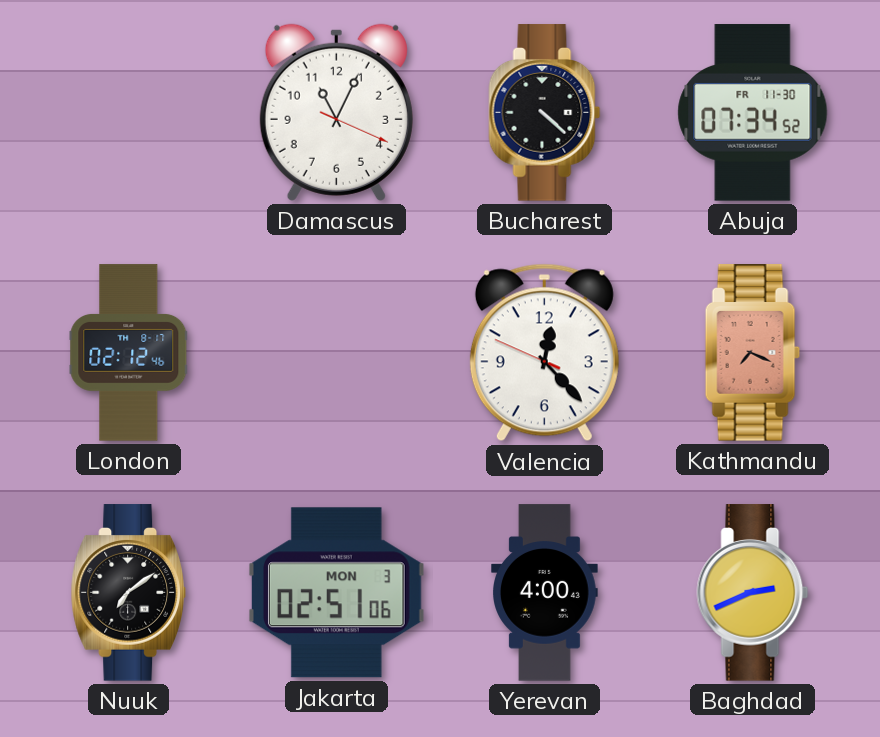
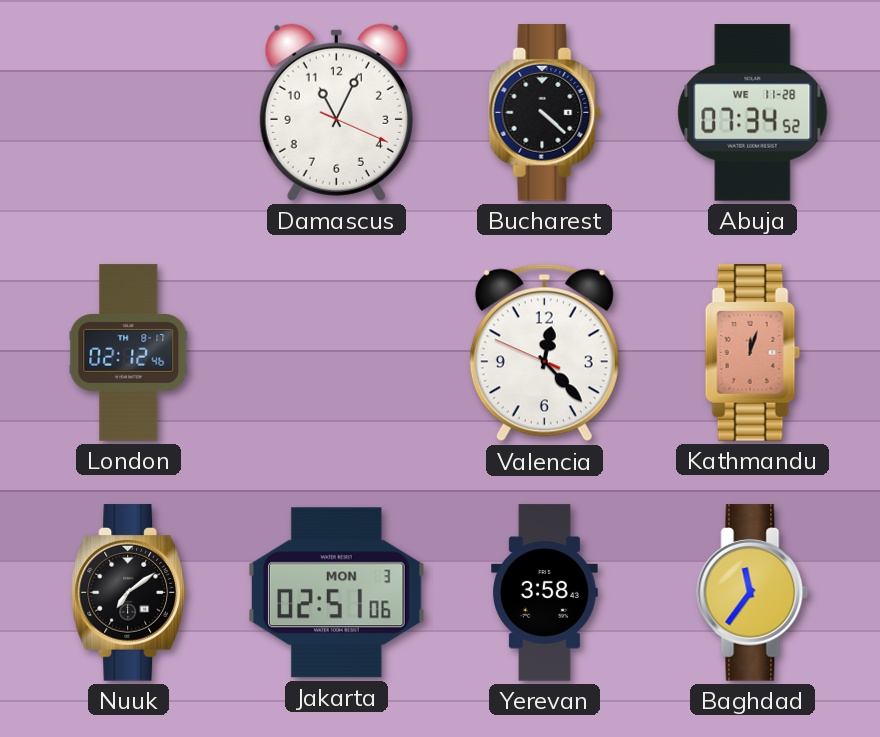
Abuja date: FR 11-30 -> WE 11-28 (753, 113)
Kathmandu: 7:19 -> 12:03 (752, 353)
Yerevan: 4:00 -> 3:58 (545, 593)
Baghdad: 2:41 -> 11:36 (753, 593)
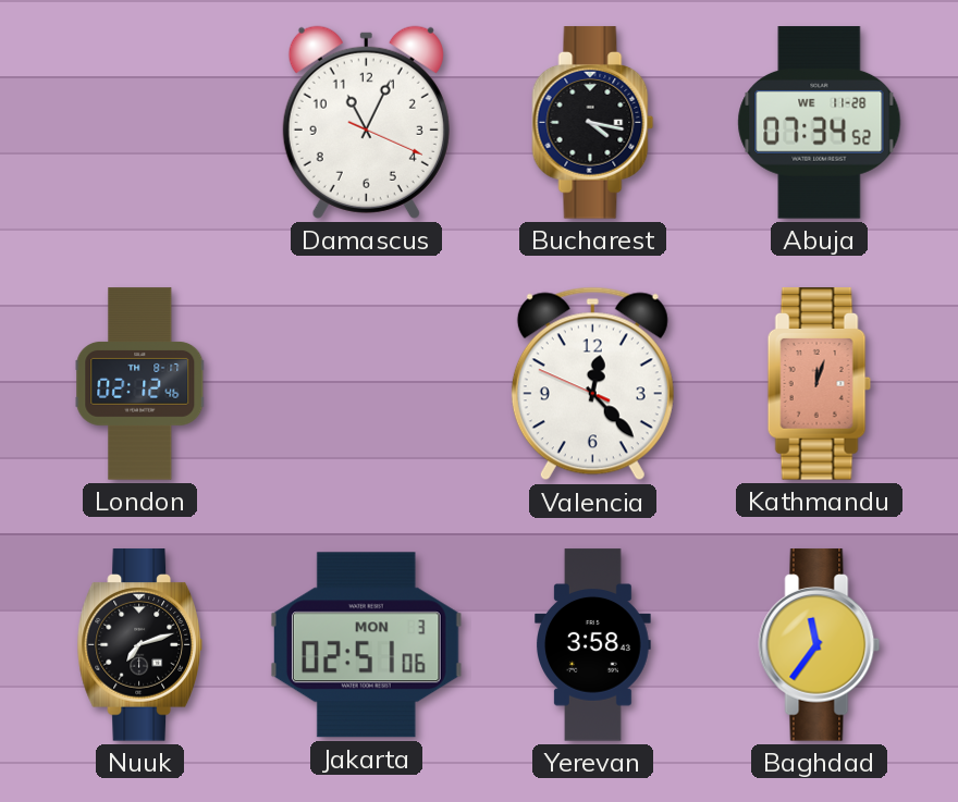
Bucharest: 4:22 -> 4:17 (593, 123)
Nuuk: 7:09 -> 7:12 (139, 645)
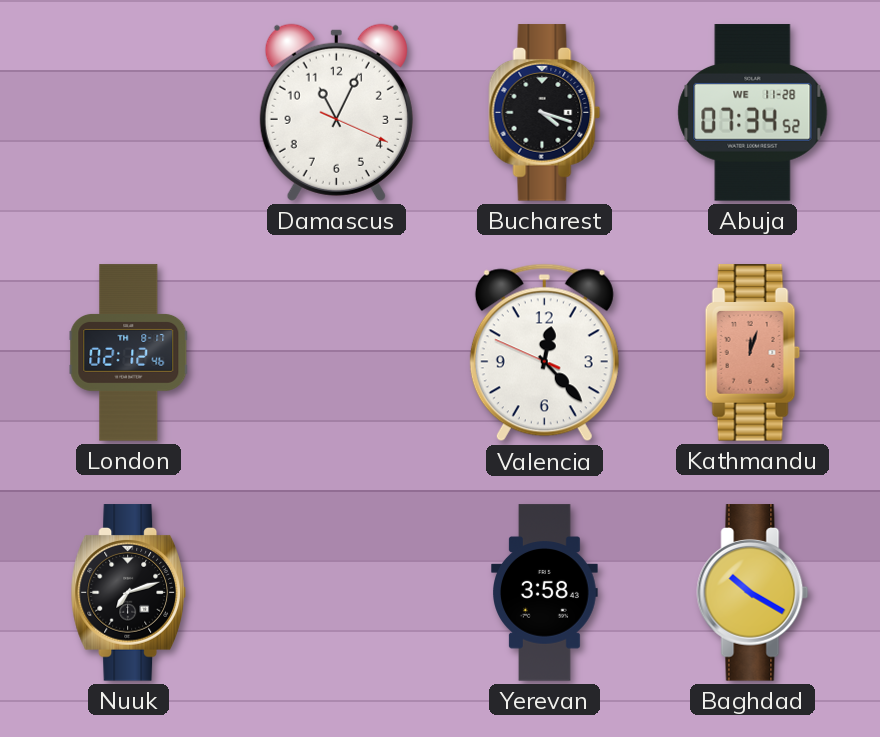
Bucharest: 4:17 -> 4:18 (545, 113)
Jakarta: 02:51 -> none (366, 645)
Baghdad: 11:36 -> 10:20 (753, 593)
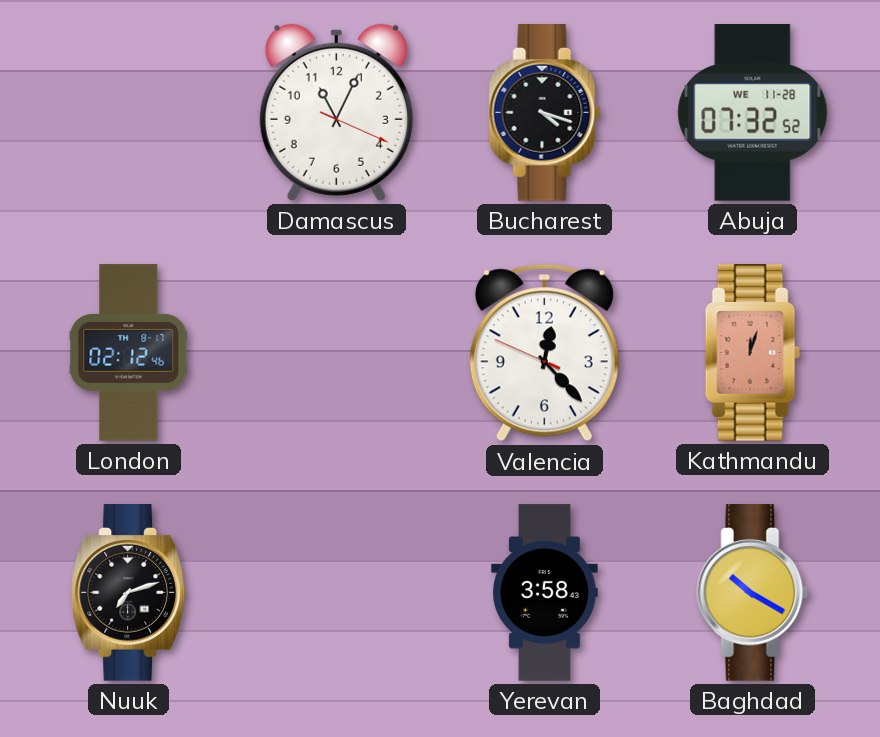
Abuja: 07:34 -> 07:32 (753, 113)
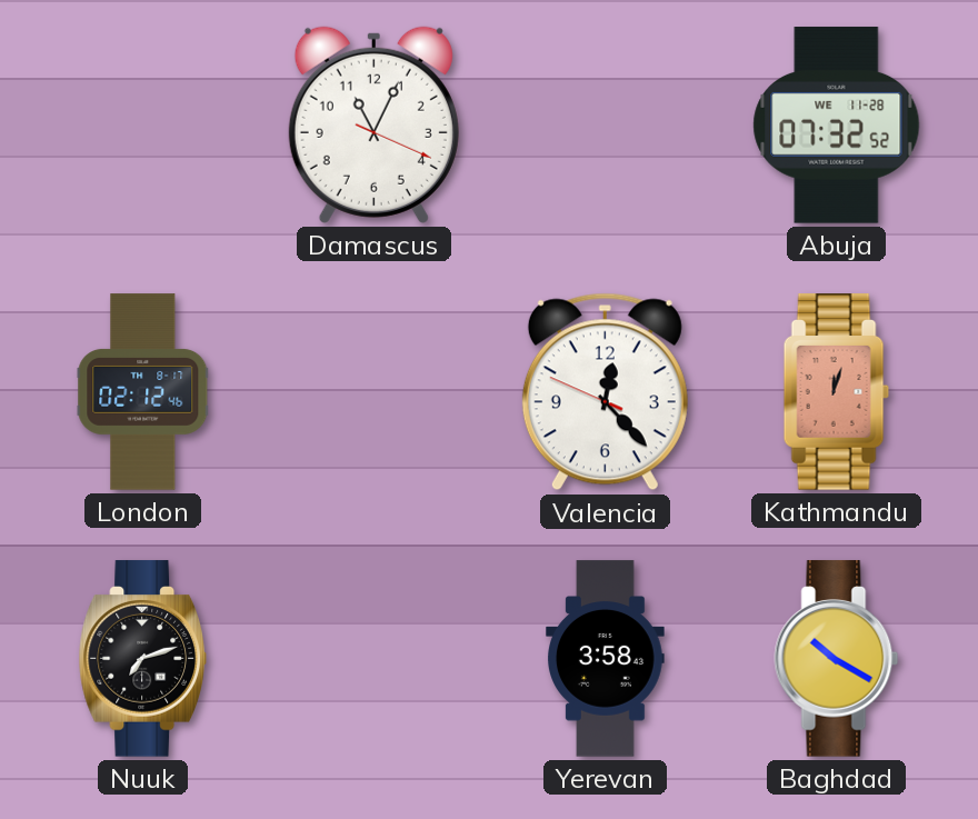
Bucharest: 4:18 -> none (545, 113)
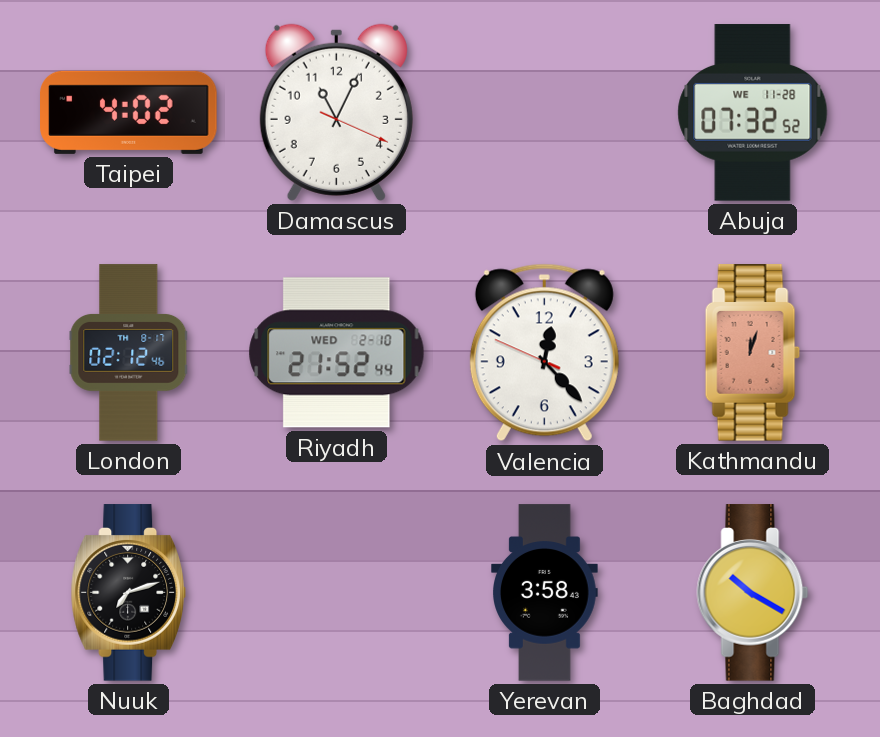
Taipei: none -> 4:02 (129, 112)
Riyadh: none -> 21:52 (337, 353)
